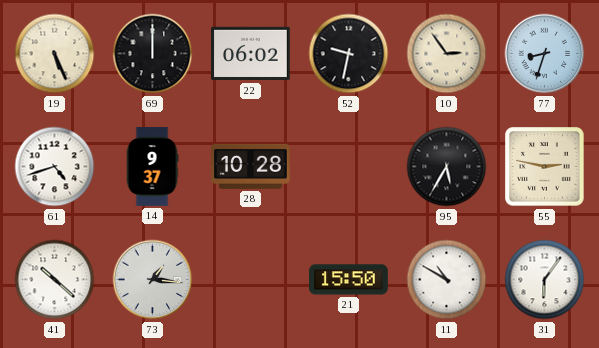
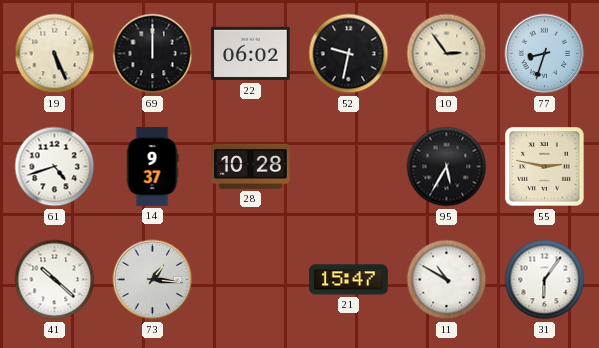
21: 15:50 -> 15:47 (349, 280)
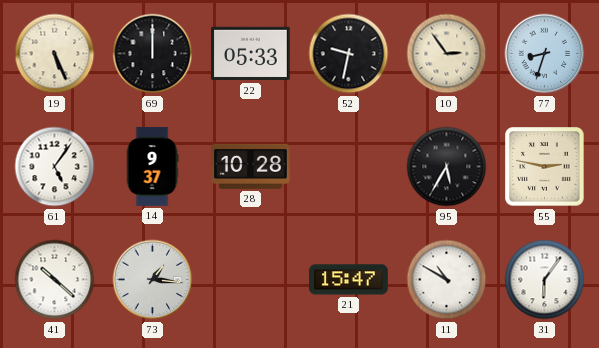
22: 06:02 -> 05:33 (251, 54)
61: 4:42 -> 5:06 (55, 167)
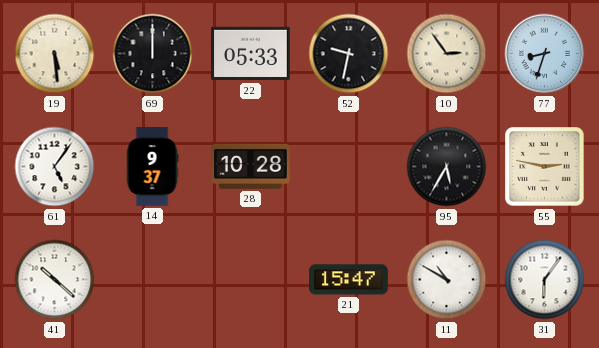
19: 5:26 -> 5:29 (55, 54)
73: 1:16 -> none (153, 280)
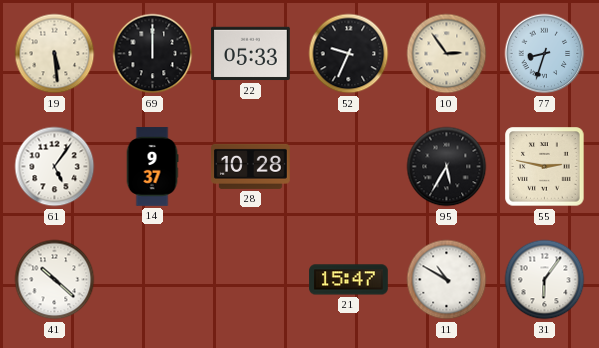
52: 9:32 -> 9:34 (349, 54)
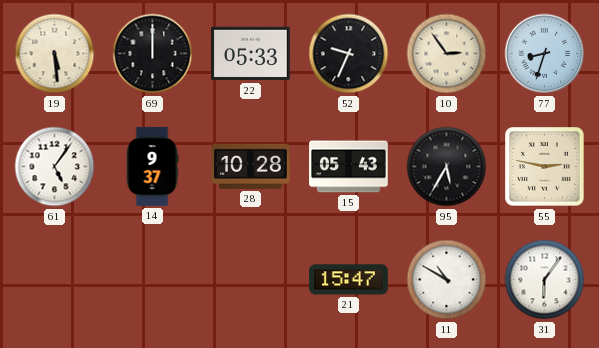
15: none -> 05:43 (349, 167)
41: 10:22 -> none (55, 280)
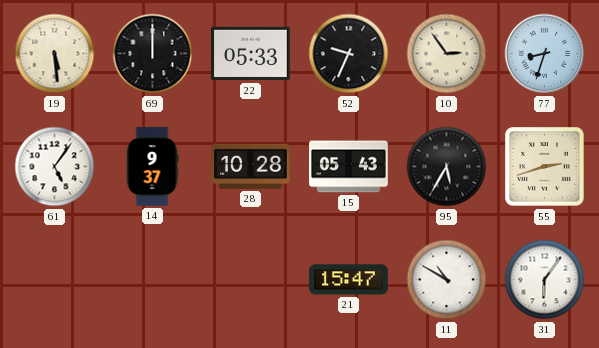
55: 2:47 -> 2:42 (545, 167)
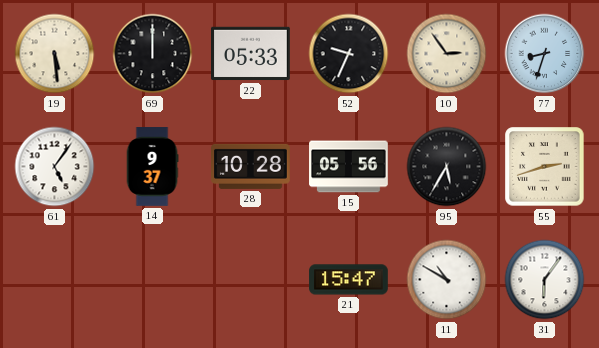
15: 05:43 -> 05:56 (349, 167)
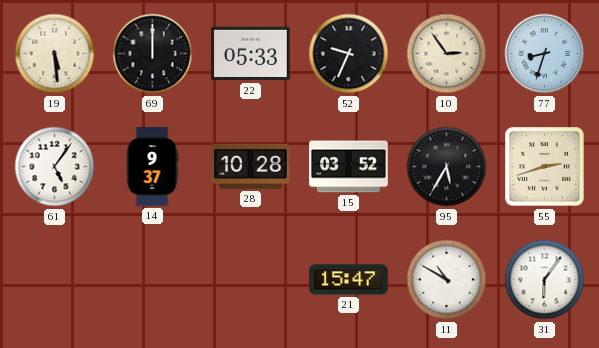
15: 05:56 -> 03:52 (349, 167)
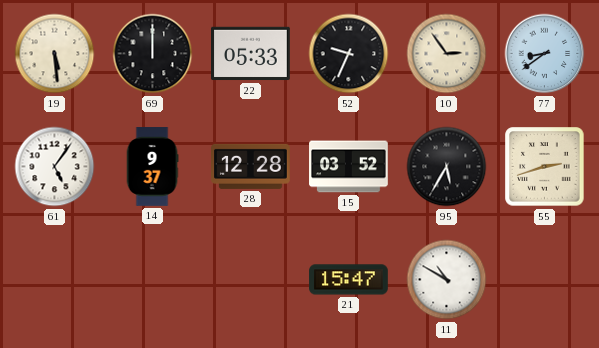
77: 8:33 -> 8:39 (545, 54)
28: 10:28 -> 12:28 (251, 166)
31: 6:06 -> none (545, 280)
